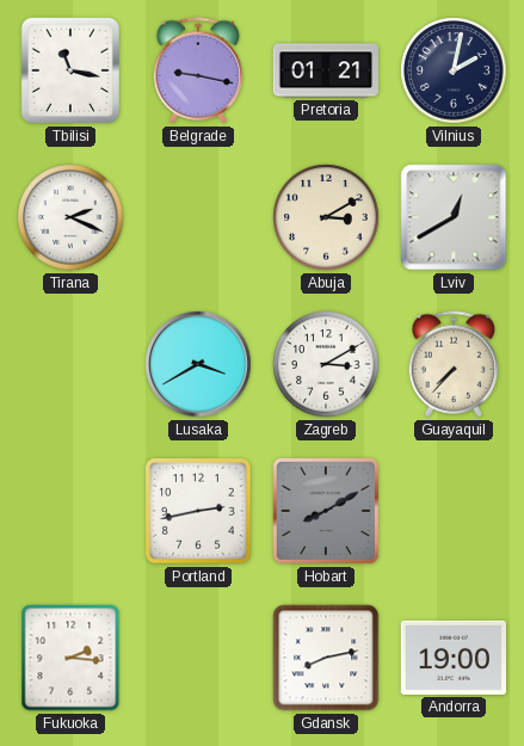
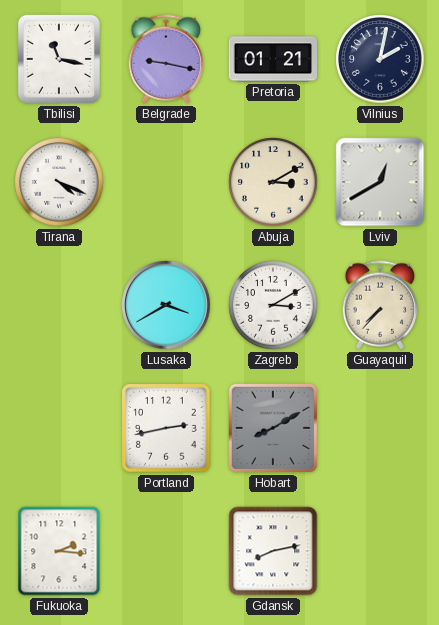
Tirana: 2:19 -> 4:19 (59, 182)
Andorra: 19:00 -> none (452, 658)
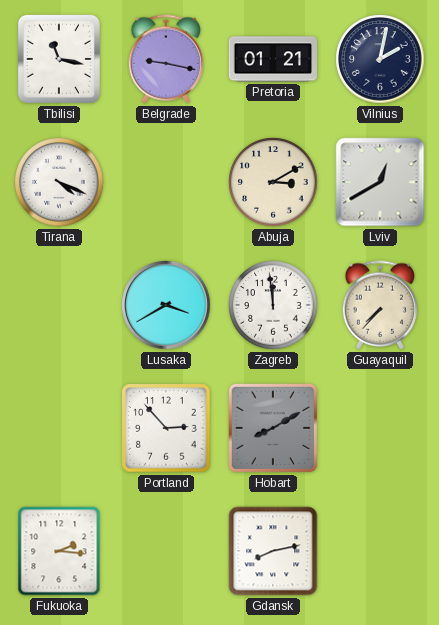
Zagreb: 3:10 -> 11:59 (273, 305)
Portland: 2:43 -> 2:53 (166, 428)
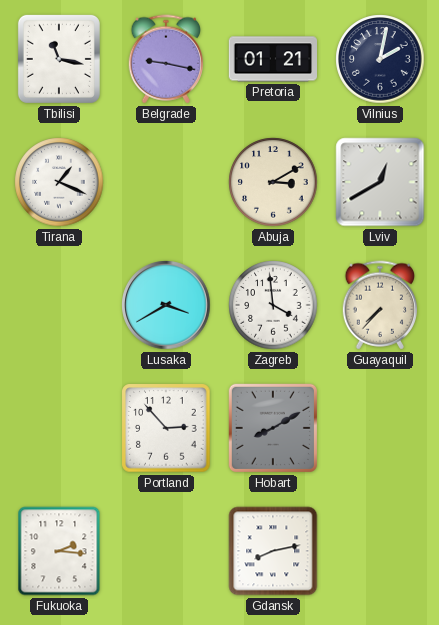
Tirana: 4:19 -> 1:19 (59, 182)
Zagreb: 11:59 -> 3:59 (273, 305)
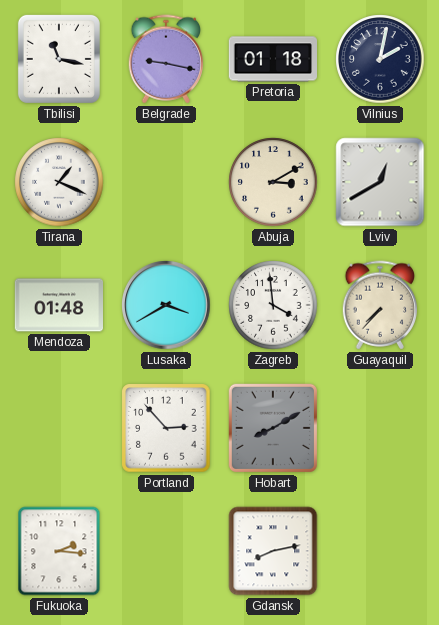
Pretoria: 01:21 -> 01:18 (273, 59)
Mendoza: none -> 01:48 (58, 305)
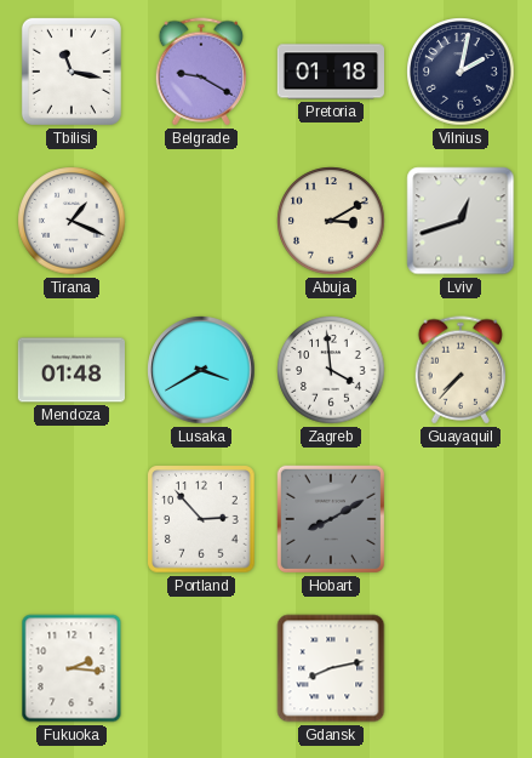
Belgrade: 9:17 -> 9:20 (200, 72)
Lviv: 12:40 -> 12:42 (461, 221)
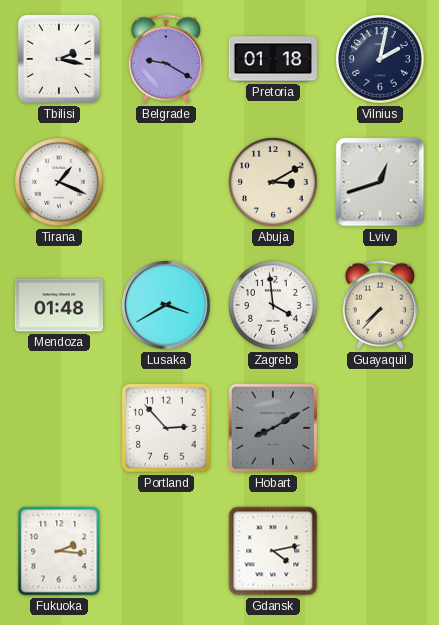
Tbilisi: 11:17 -> 2:17 (59, 59)
Gdansk: 8:13 -> 4:13 (273, 551)
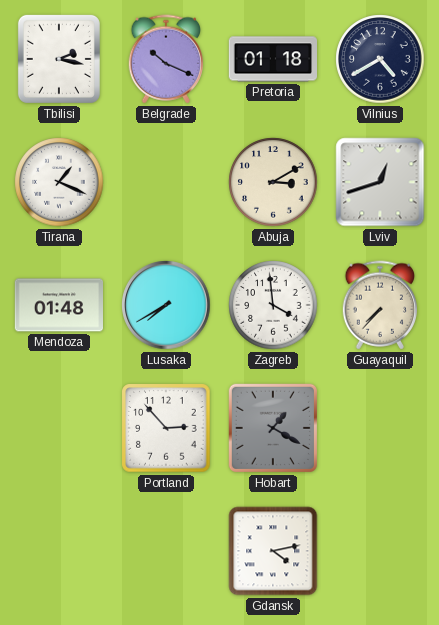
Belgrade: 9:20 -> 10:19 (165, 59)
Vilnius: 2:02 -> 4:40 (380, 59)
Lusaka: 3:40 -> 7:40 (166, 305)
Hobart: 8:10 -> 1:20 (273, 428)
Fukuoka: 2:16 -> none (59, 551)
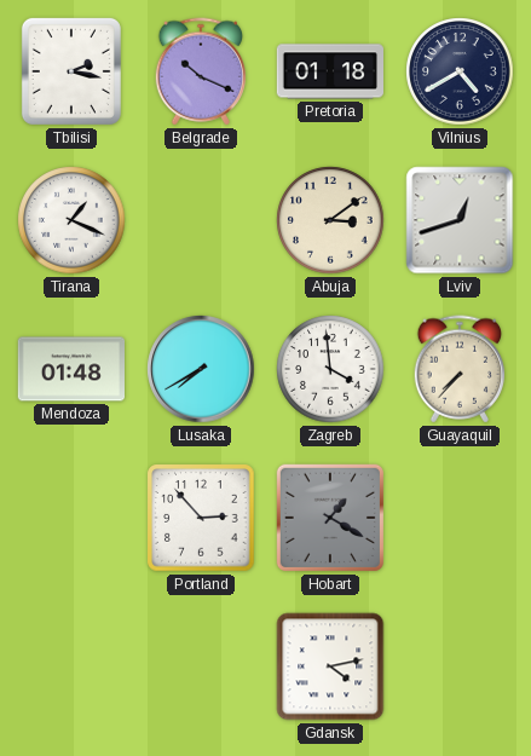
Abuja: 3:10 -> 3:09 (330, 220)
